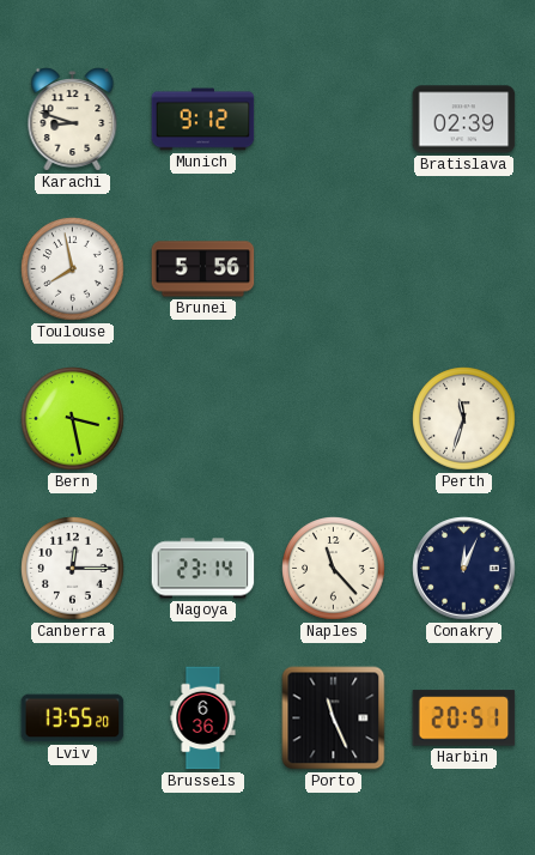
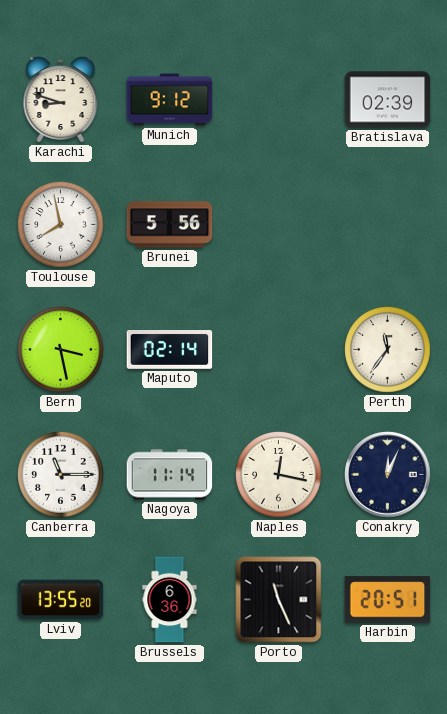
Maputo: none -> 02:14 (170, 350)
Perth: 11:33 -> 11:36 (388, 350)
Canberra: 12:15 -> 11:15 (61, 475)
Nagoya: 23:14 -> 11:14 (170, 475)
Naples: 11:23 -> 12:17 (279, 475)
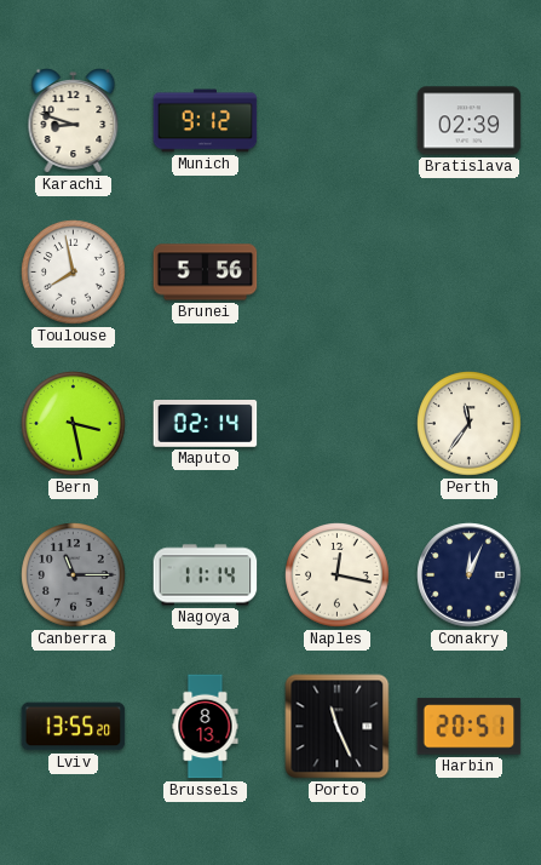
Canberra dial: white -> grey (74, 575)
Brussels: 6:36 -> 8:13 (206, 727)
